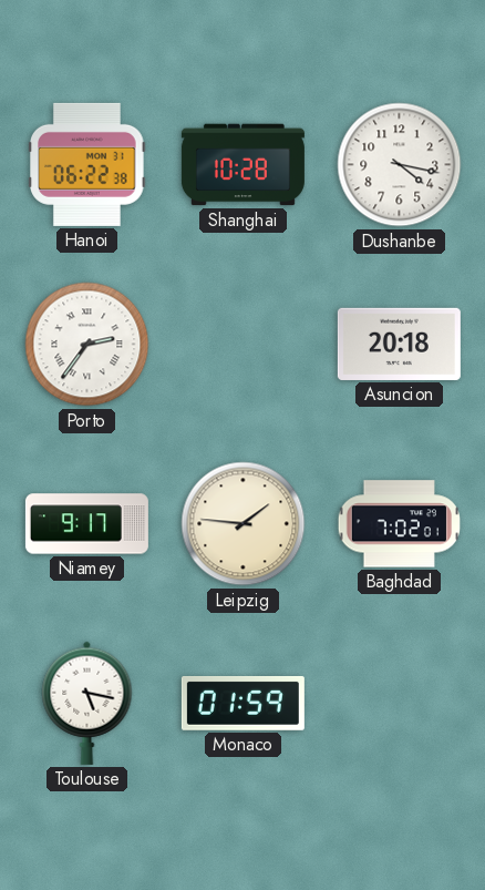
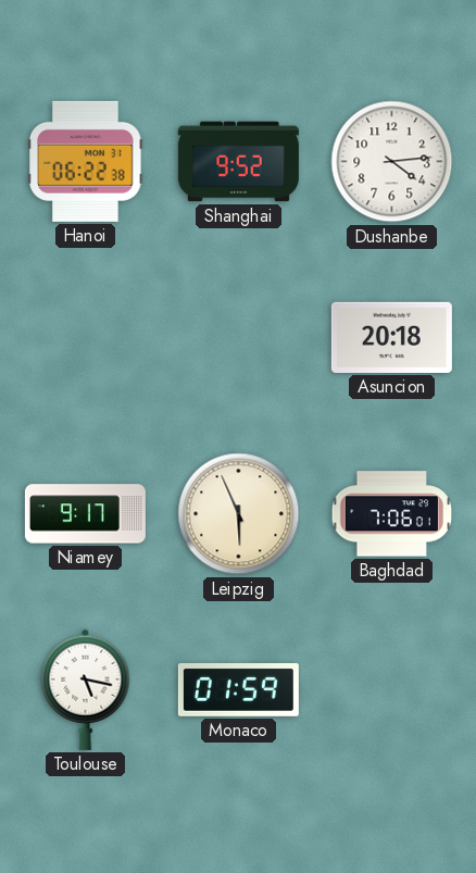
Shanghai: 10:28 -> 9:52 (238, 162)
Dushanbe: 4:17 -> 4:14 (392, 162)
Porto: 2:36 -> none (87, 345)
Leipzig: 1:46 -> 5:56 (239, 514)
Baghdad: 7:02 -> 7:06 (392, 514)
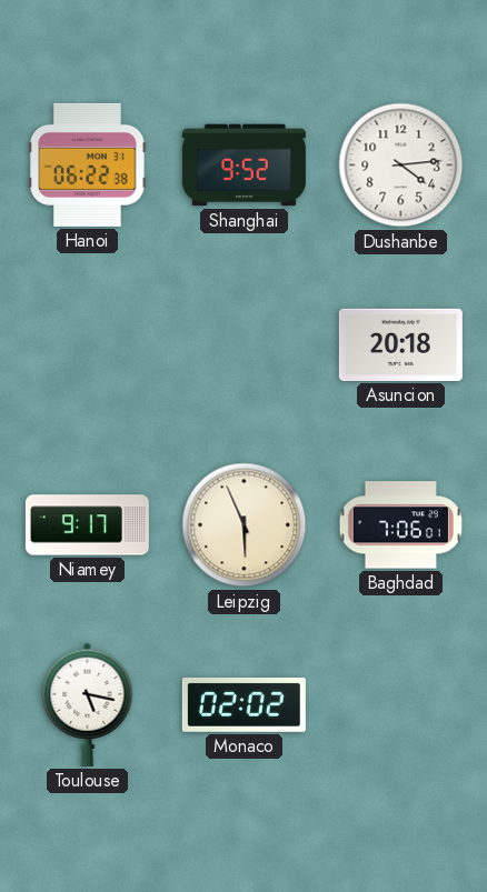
Monaco: 01:59 -> 02:02 (244, 704)
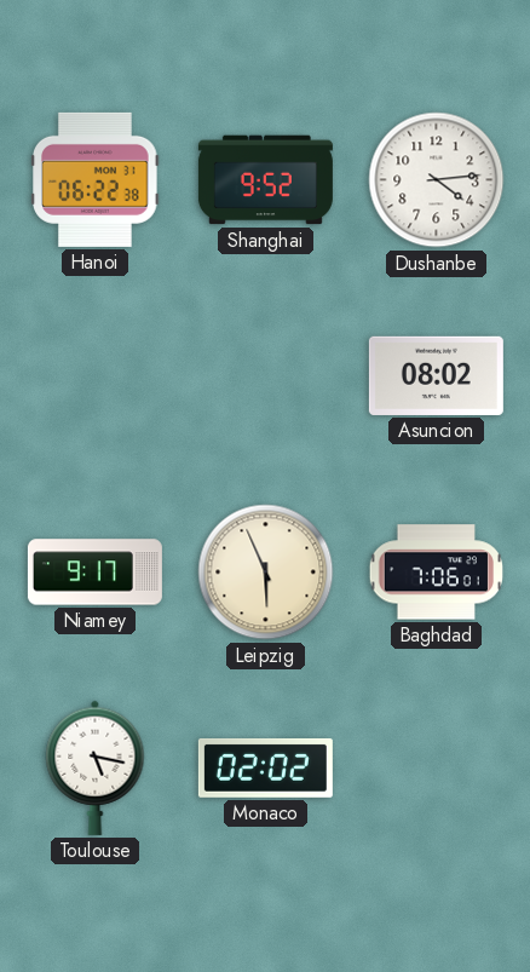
Asuncion: 20:18 -> 08:02 (436, 375)
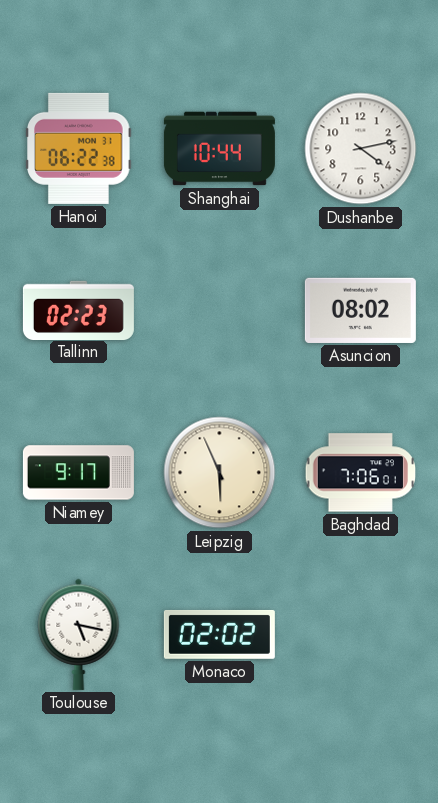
Shanghai: 9:52 -> 10:44 (219, 149)
Dushanbe: 4:14 -> 4:13 (361, 149)
Tallinn: none -> 02:23 (78, 310)
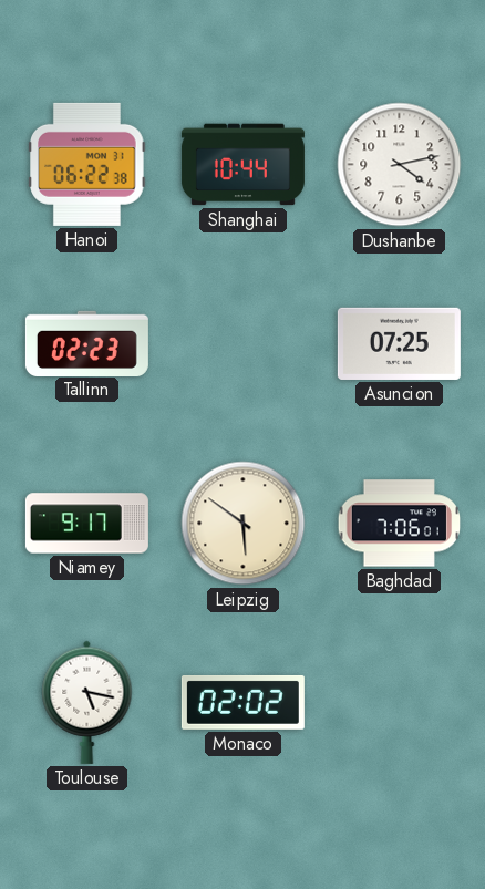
Asuncion: 08:02 -> 07:25 (399, 343)
Leipzig: 5:56 -> 5:51 (244, 524)
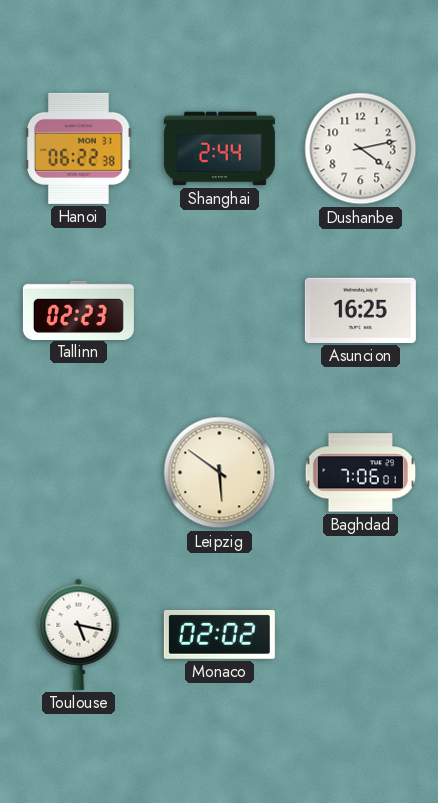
Shanghai: 10:44 -> 2:44 (219, 149)
Asuncion: 07:25 -> 16:25 (360, 310)
Niamey: 9:17 -> none (86, 524)
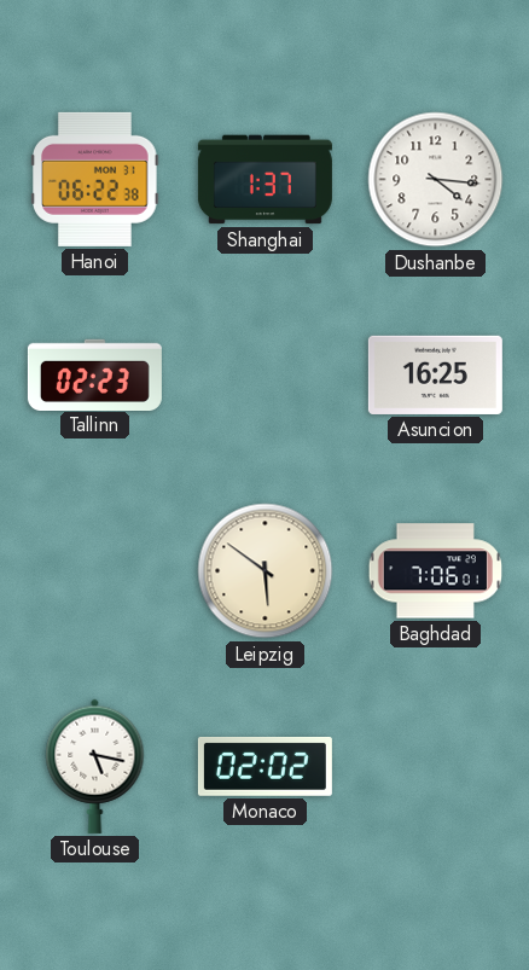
Shanghai: 2:44 -> 1:37 (264, 180)
Dushanbe: 4:13 -> 4:16 (436, 180)
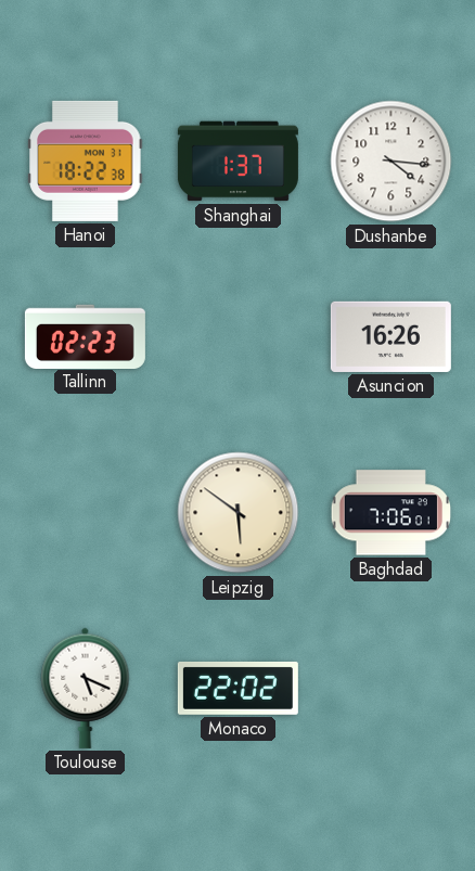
Hanoi: 06:22 -> 18:22 (86, 161)
Asuncion: 16:25 -> 16:26 (390, 336)
Toulouse: 5:17 -> 5:19 (86, 688)
Monaco: 02:02 -> 22:02 (237, 688)
